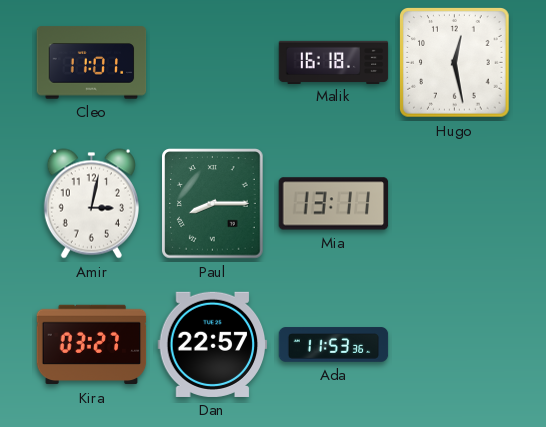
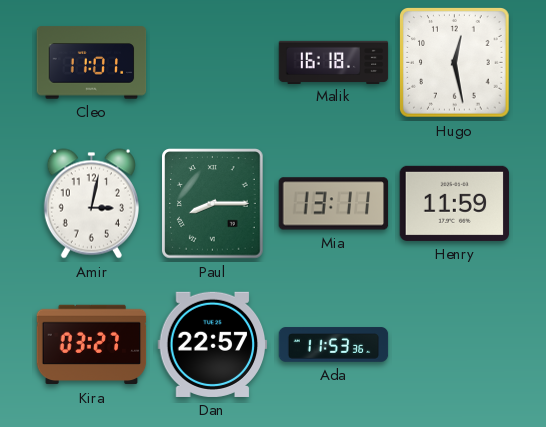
Henry: none -> 11:59 (455, 203)
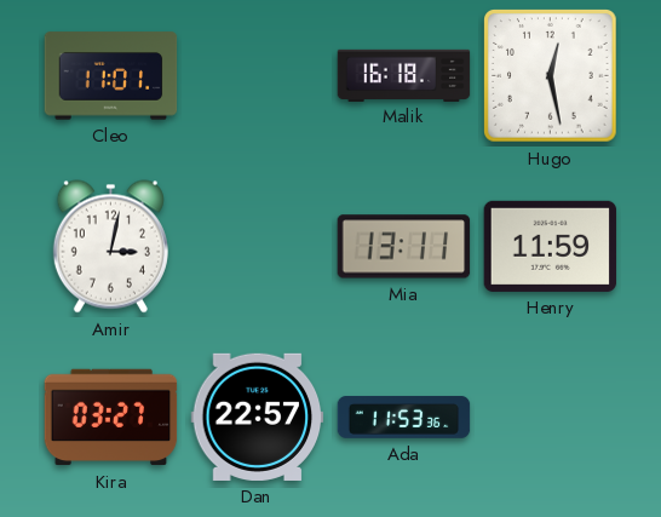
Paul: 8:15 -> none (213, 204)
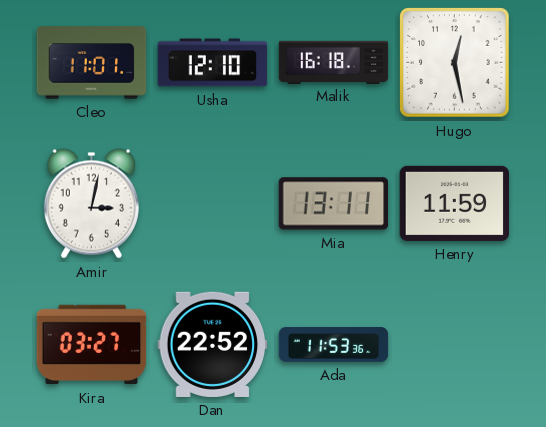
Usha: none -> 12:10 (213, 63)
Dan: 22:57 -> 22:52 (213, 344)
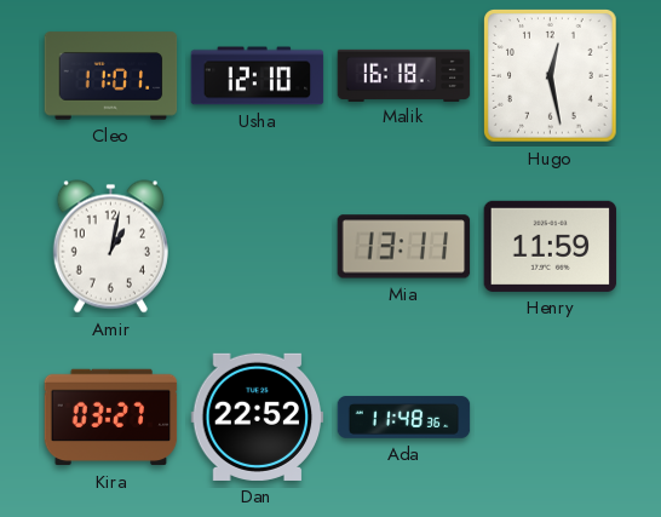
Amir: 3:02 -> 1:02 (110, 247)
Ada: 11:53 -> 11:48 (404, 418)
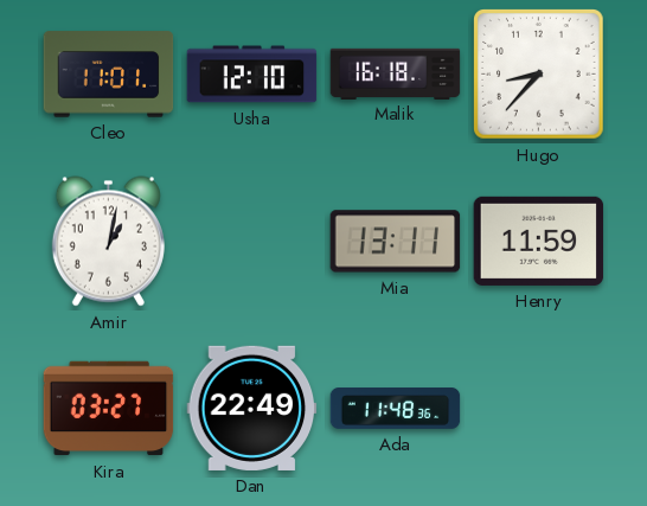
Hugo: 12:28 -> 8:37 (539, 75)
Dan: 22:52 -> 22:49 (252, 408)
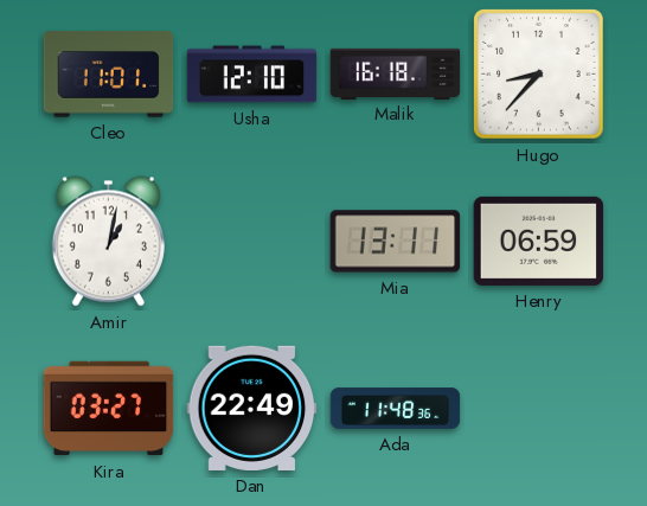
Henry: 11:59 -> 06:59 (539, 241)
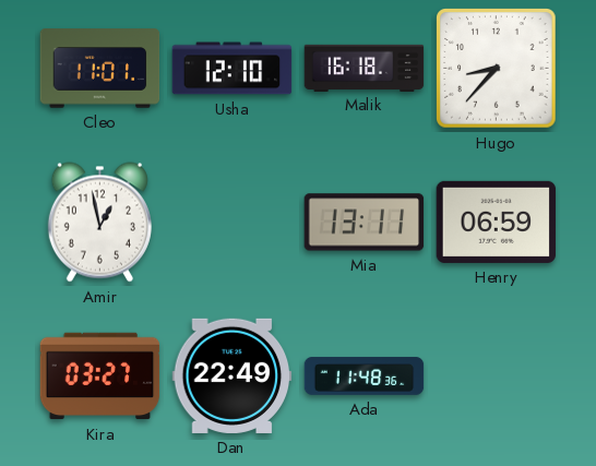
Amir: 1:02 -> 12:58 (99, 223)
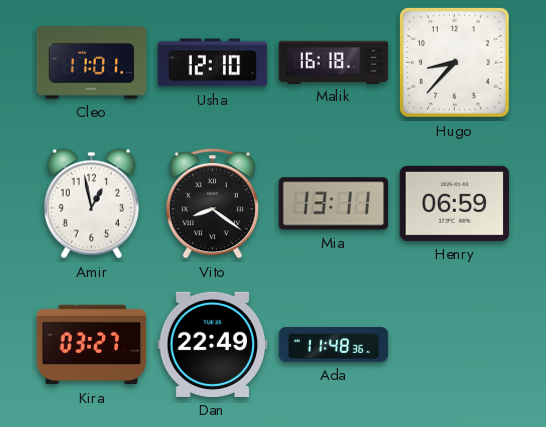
Vito: none -> 8:21 (212, 204)
